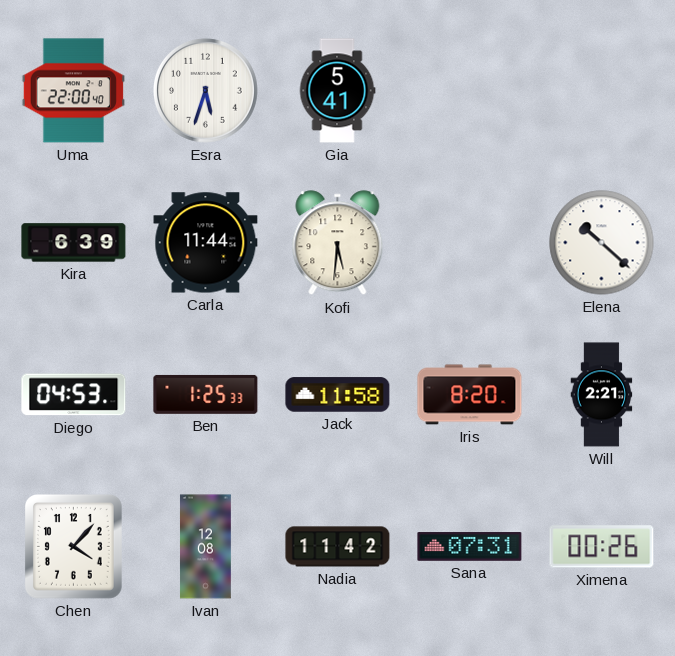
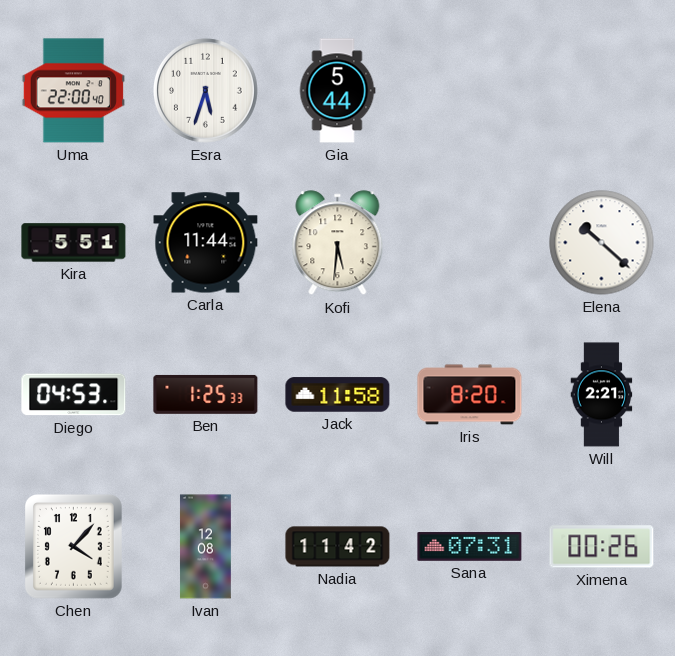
Gia: 5:41 -> 5:44 (337, 91)
Kira: 6:39 -> 5:51 (74, 243)
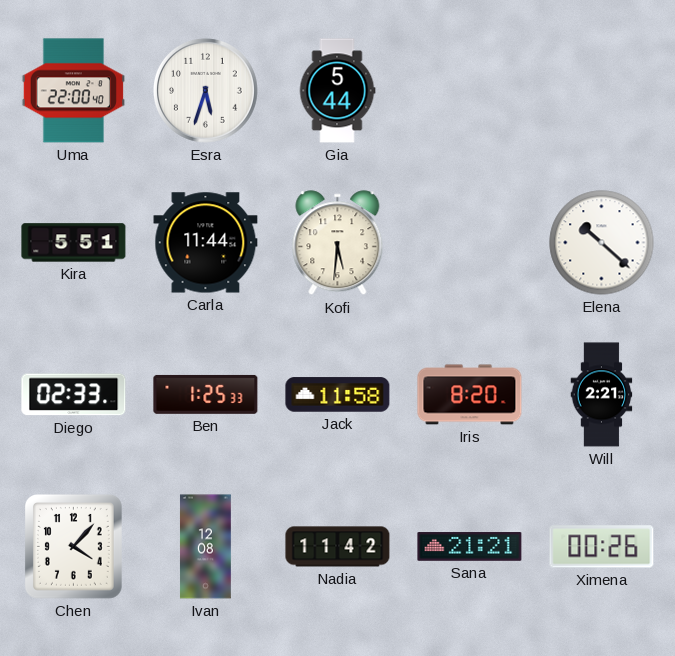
Diego: 04:53 -> 02:33 (74, 395)
Sana: 07:31 -> 21:21 (470, 547)
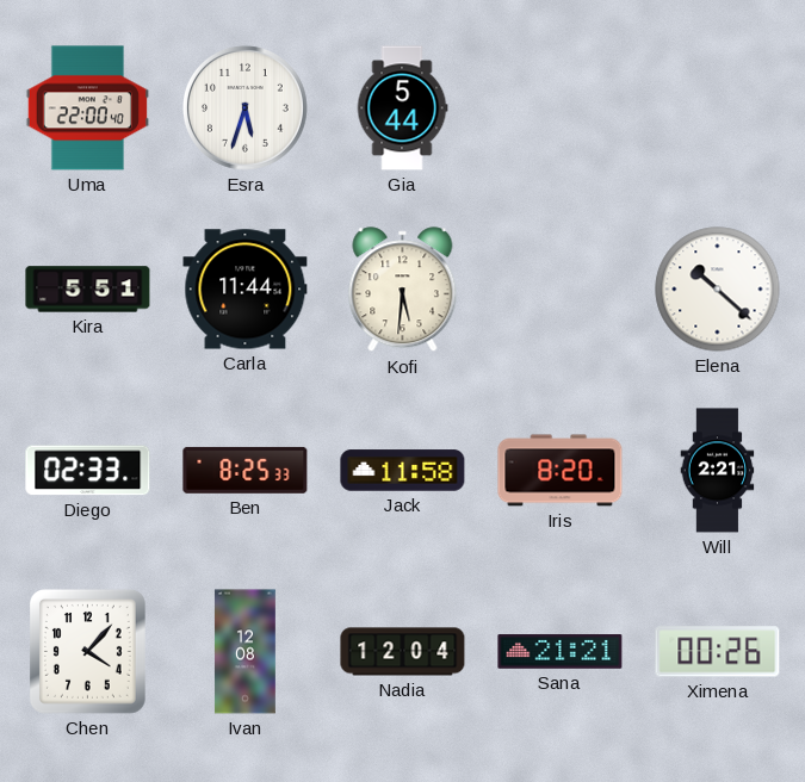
Ben: 1:25 -> 8:25 (246, 470)
Nadia: 11:42 -> 12:04 (403, 652)
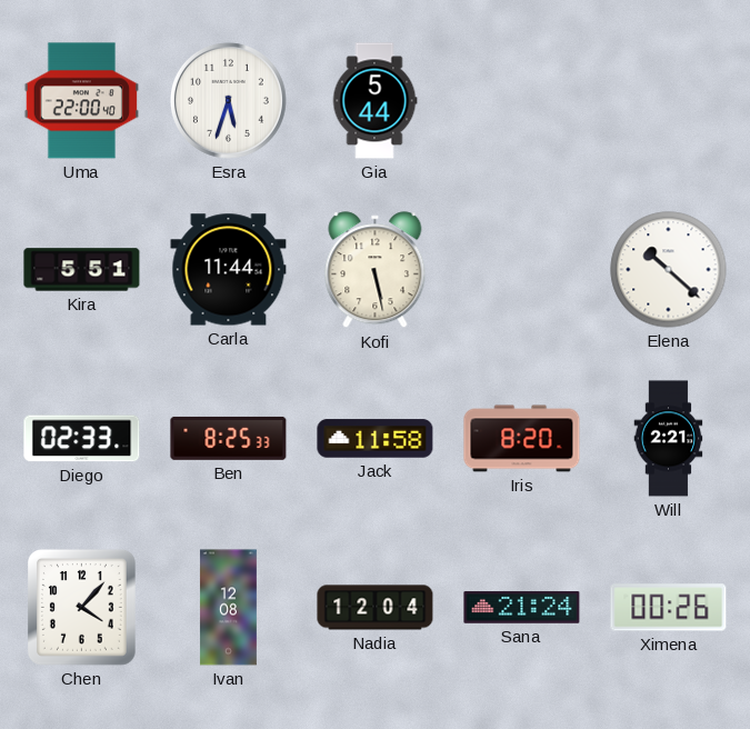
Kofi: 5:31 -> 5:28 (376, 270)
Sana: 21:21 -> 21:24 (522, 608)
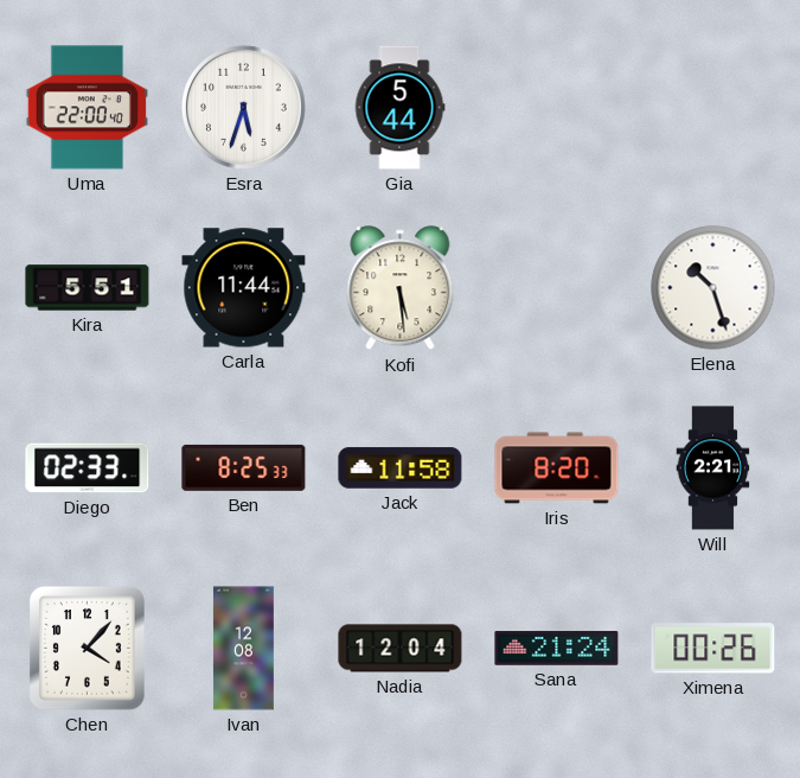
Kofi: 5:28 -> 5:29 (401, 288)
Elena: 10:22 -> 10:27 (713, 288)
